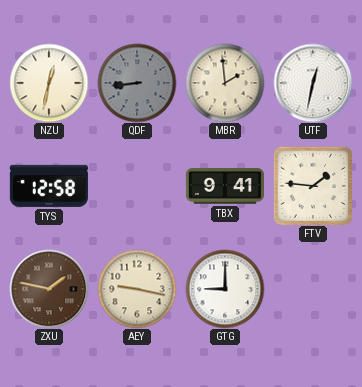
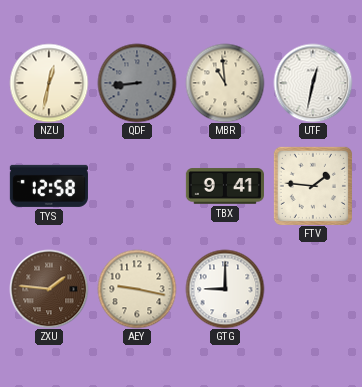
MBR: 1:59 -> 10:59 (225, 83)
ZXU: 1:47 -> 1:46 (49, 289)
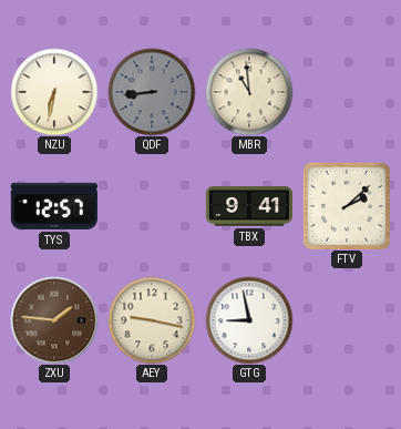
NZU: 12:32 -> 6:32 (54, 92)
UTF: 12:32 -> none (313, 83)
TYS: 12:58 -> 12:57 (54, 206)
FTV: 1:46 -> 2:08 (347, 206)
GTG: 9:00 -> 8:58 (249, 320)
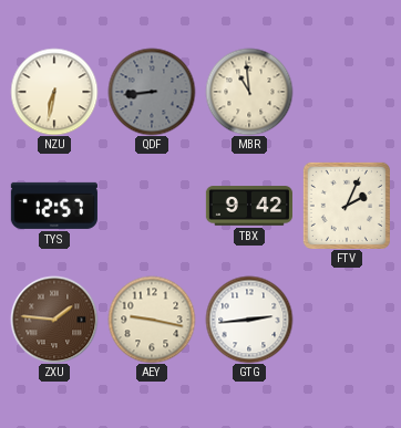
TBX: 9:41 -> 9:42 (249, 206)
FTV: 2:08 -> 2:04 (347, 206)
GTG: 8:58 -> 2:44 (249, 320)
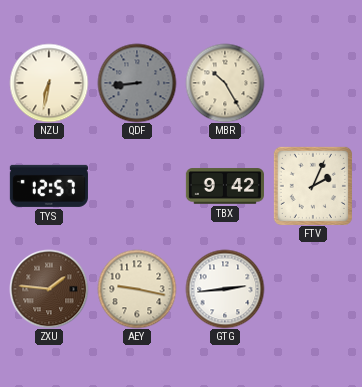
MBR: 10:59 -> 10:25 (225, 83)
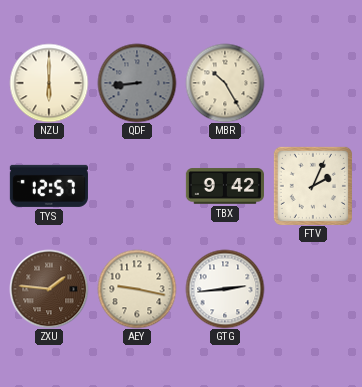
NZU: 6:32 -> 6:00 (49, 83)
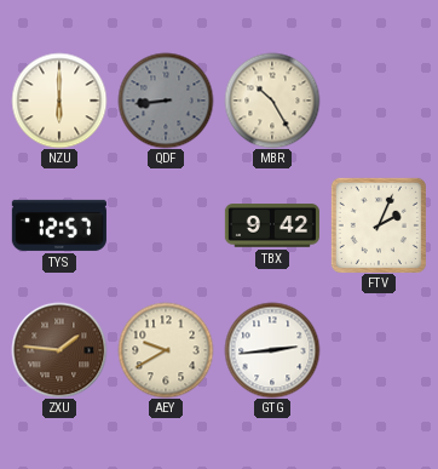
AEY: 9:17 -> 9:40 (166, 350)
